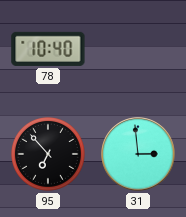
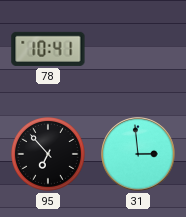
78: 10:40 -> 10:41 (48, 49)
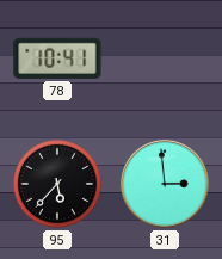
95: 6:53 -> 5:37 (57, 184)
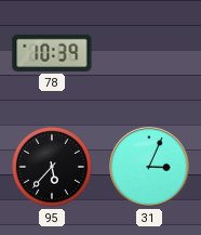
78: 10:41 -> 10:39 (52, 53)
31: 2:59 -> 3:04 (149, 167)
